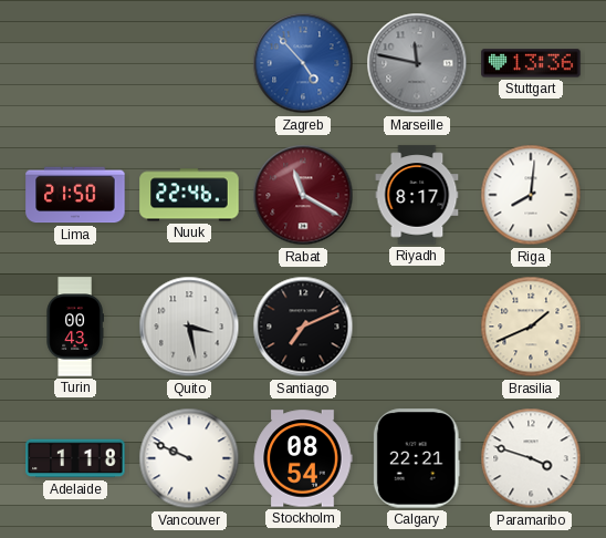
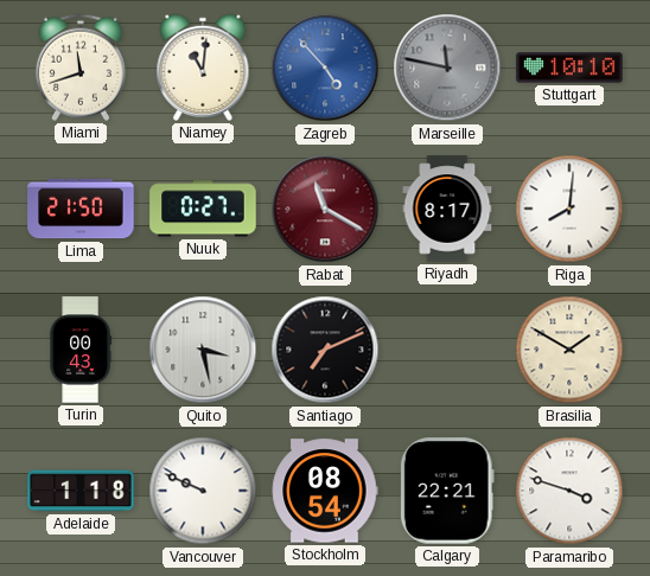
Miami: none -> 11:42 (81, 68)
Niamey: none -> 11:01 (203, 68)
Stuttgart: 13:36 -> 10:10 (569, 68)
Nuuk: 22:46 -> 0:27 (203, 209)
Brasilia: 1:41 -> 1:50 (569, 350)
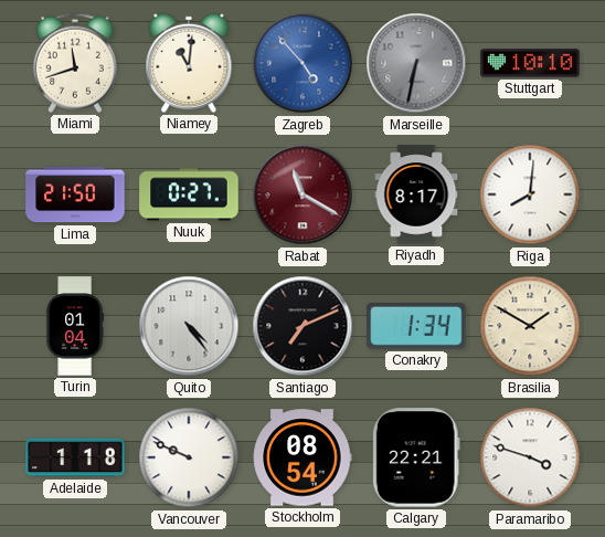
Marseille: 11:47 -> 6:32 (416, 63)
Turin: 00:43 -> 01:04 (75, 326)
Quito: 3:28 -> 4:24 (189, 326)
Conakry: none -> 1:34 (416, 327)
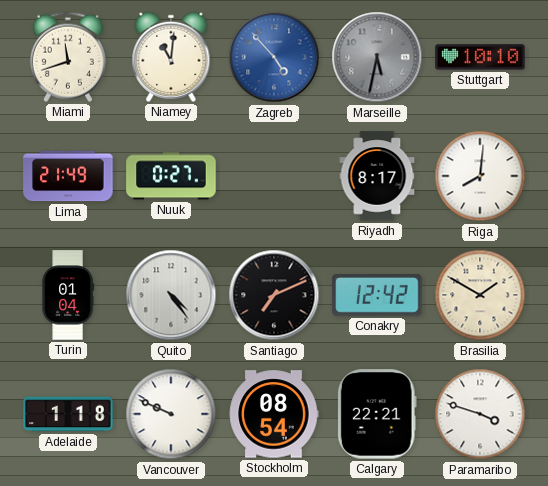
Marseille: 6:32 -> 5:32 (377, 57)
Lima: 21:50 -> 21:49 (68, 176)
Rabat: 11:20 -> none (302, 194)
Conakry: 1:34 -> 12:42 (377, 296)
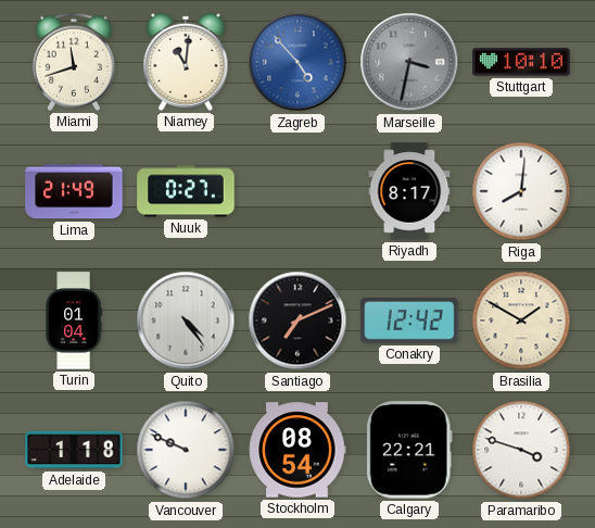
Marseille: 5:32 -> 3:32 (409, 62)
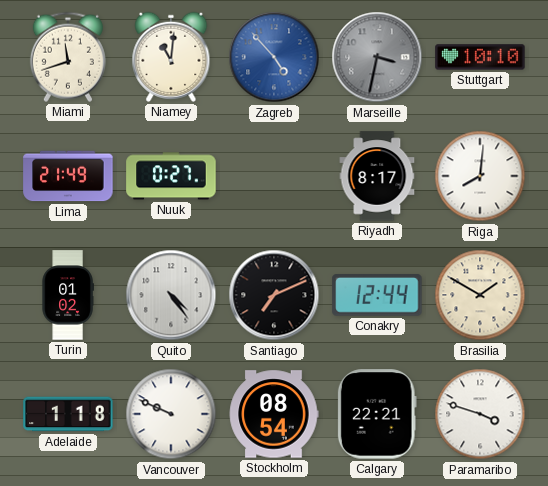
Turin: 01:04 -> 01:02 (68, 295)
Conakry: 12:42 -> 12:44 (377, 296)
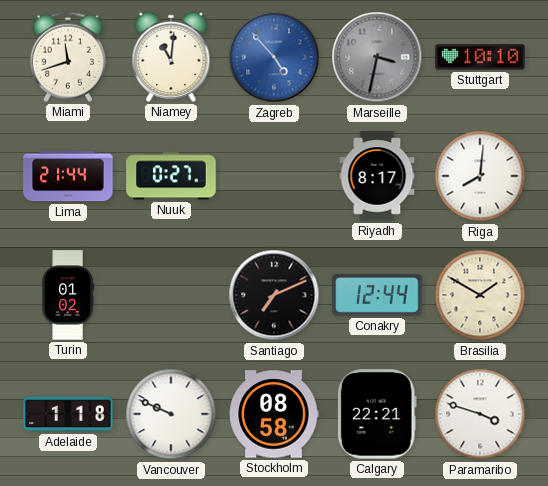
Lima: 21:49 -> 21:44 (68, 176)
Quito: 4:24 -> none (171, 295)
Stockholm: 08:54 -> 08:58 (274, 414)
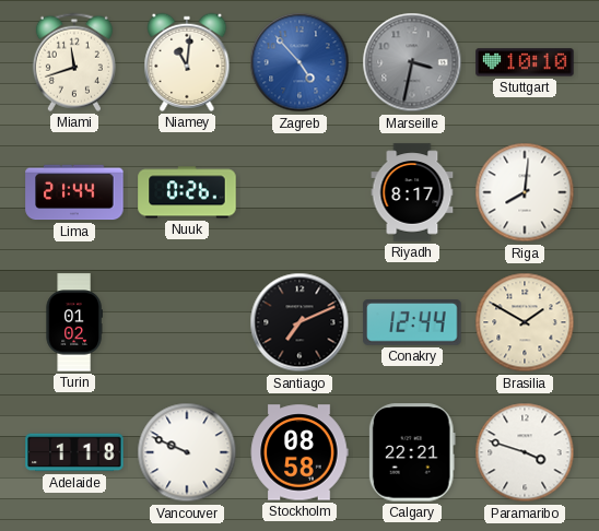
Nuuk: 0:27 -> 0:26 (187, 192)
